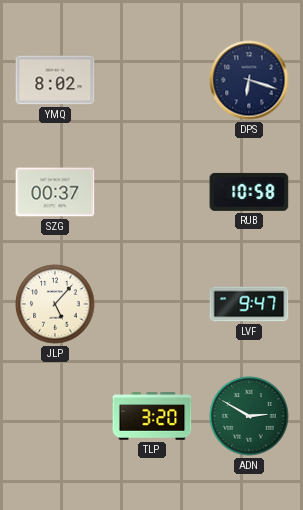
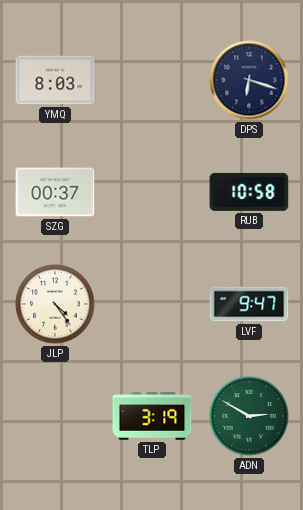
YMQ: 8:02 -> 8:03 (55, 80)
JLP: 5:07 -> 4:24 (55, 304)
TLP: 3:20 -> 3:19 (152, 416)
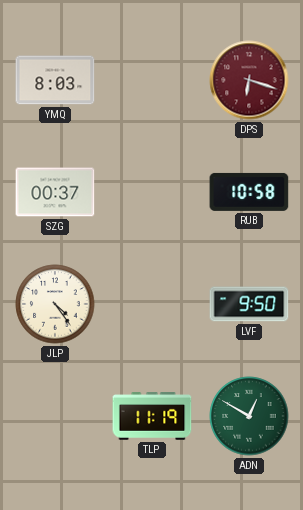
DPS dial: navy -> burgundy (249, 80)
LVF: 9:47 -> 9:50 (249, 304)
TLP: 3:19 -> 11:19 (152, 416)
ADN: 2:50 -> 12:50 (249, 416)
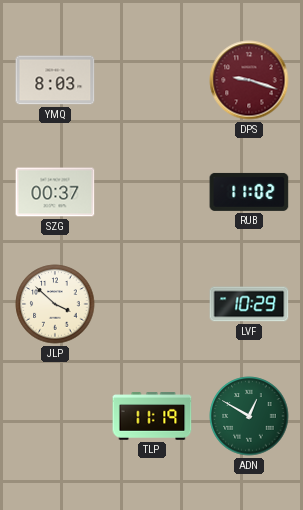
DPS: 6:18 -> 9:18 (249, 80)
RUB: 10:58 -> 11:02 (249, 192)
JLP: 4:24 -> 3:52 (55, 304)
LVF: 9:50 -> 10:29 (249, 304)
